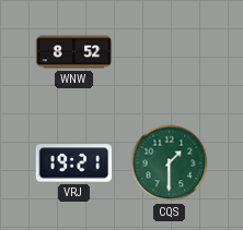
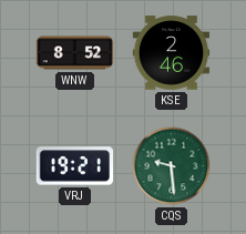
KSE: none -> 2:46 (172, 53)
CQS: 1:30 -> 9:29 (172, 166)
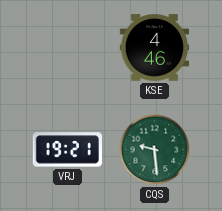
WNW: 8:52 -> none (75, 53)
KSE: 2:46 -> 4:46 (155, 48)
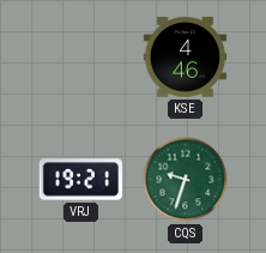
CQS: 9:29 -> 9:33 (186, 180)
